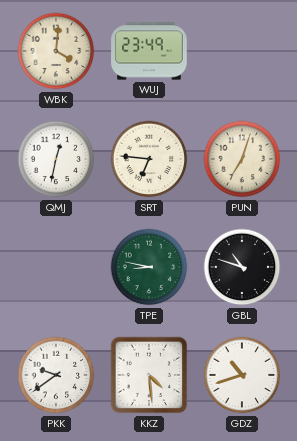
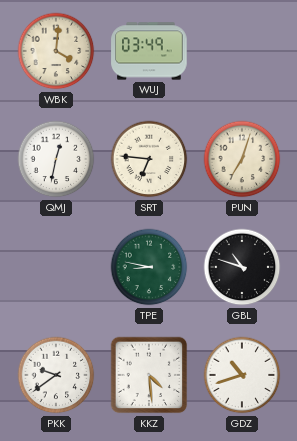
WUJ: 23:49 -> 03:49 (149, 51)
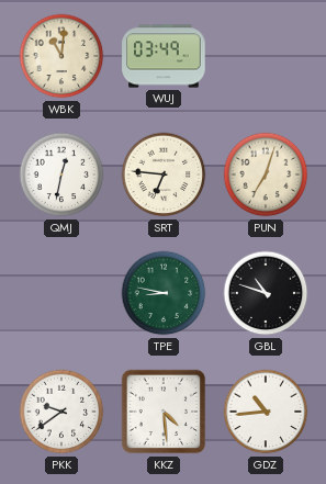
WBK: 4:01 -> 11:01 (61, 56)
GDZ: 10:42 -> 10:44 (266, 412)
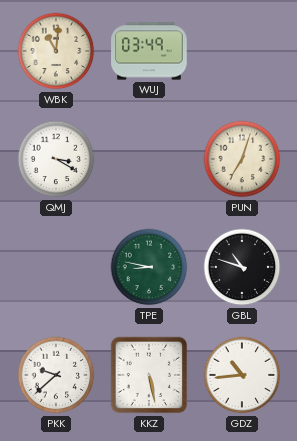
QMJ: 12:32 -> 3:20 (56, 159)
SRT: 6:46 -> none (164, 175)
PKK: 9:39 -> 9:38 (56, 375)
KKZ: 4:29 -> 5:28 (149, 375)
